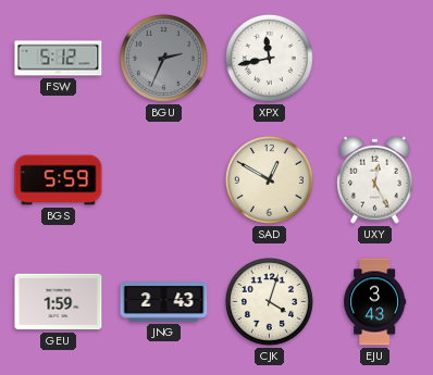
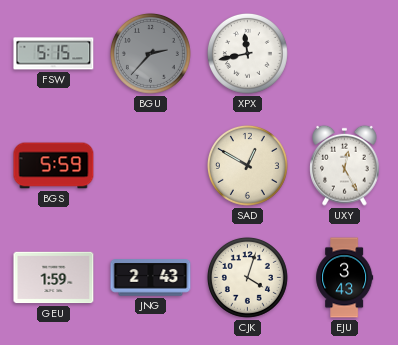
FSW: 5:12 -> 5:15 (54, 54)
BGU: 2:34 -> 2:37 (150, 53)
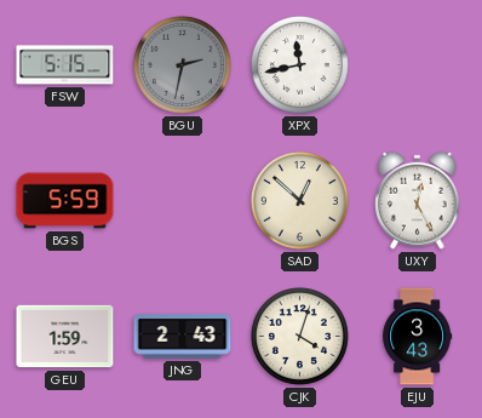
BGU: 2:37 -> 2:32 (182, 64)
SAD: 12:50 -> 12:52 (299, 200)
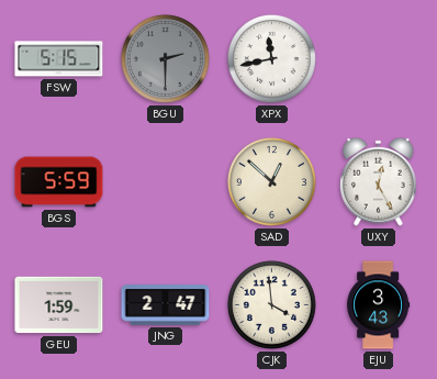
BGU: 2:32 -> 2:30 (165, 58)
JNG: 2:43 -> 2:47 (166, 305)
CJK: 4:03 -> 3:59 (271, 304)
